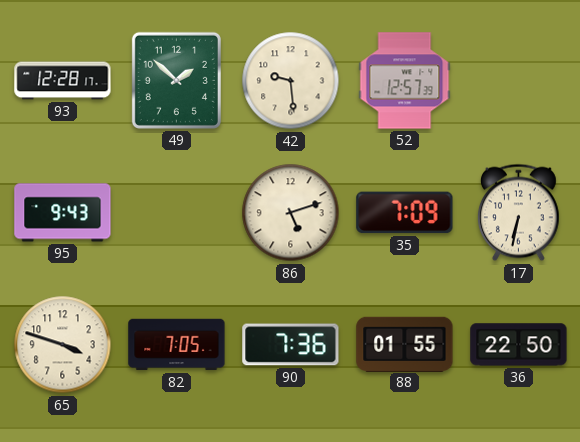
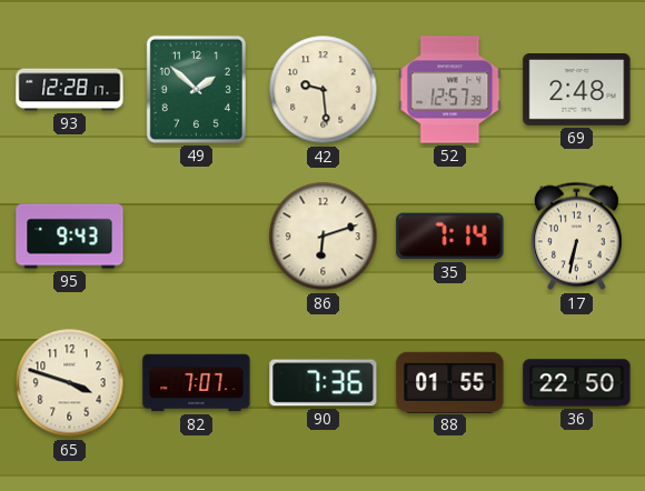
69: none -> 2:48 (577, 90)
86: 5:12 -> 6:12 (324, 237)
35: 7:09 -> 7:14 (450, 237)
82: 7:05 -> 7:07 (197, 383)
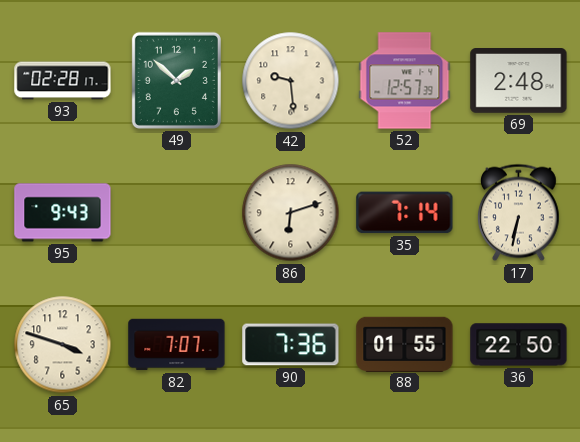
93: 12:28 -> 02:28 (63, 81)
